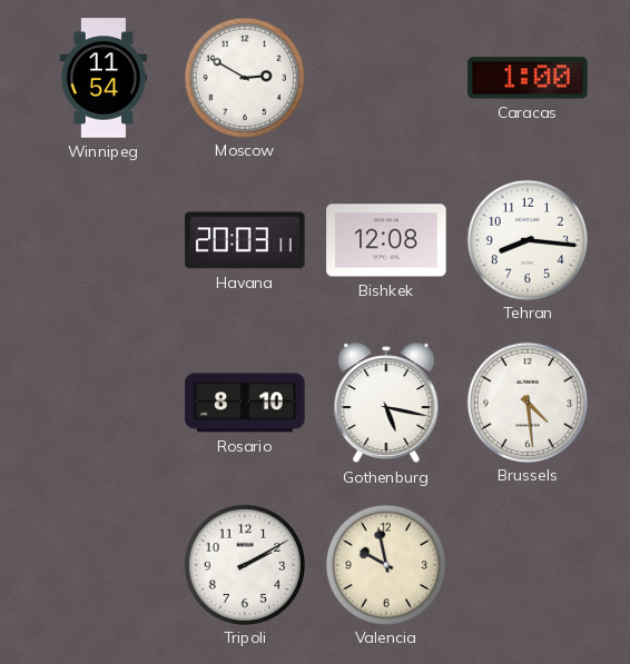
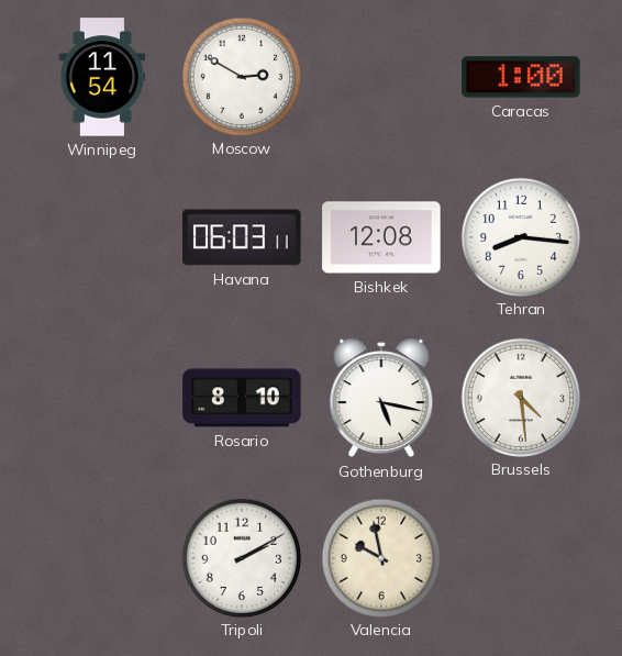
Havana: 20:03 -> 06:03 (242, 237)
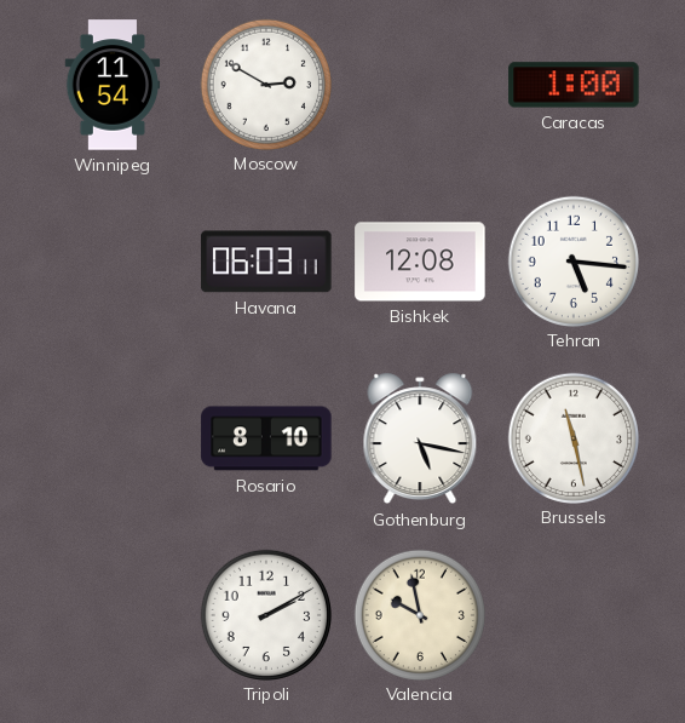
Tehran: 8:16 -> 5:16 (572, 260)
Brussels: 4:29 -> 11:28 (572, 437)
